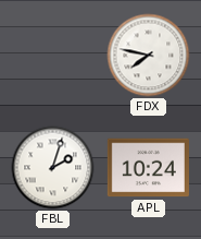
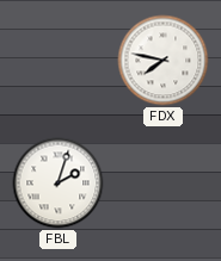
APL: 10:24 -> none (148, 168)
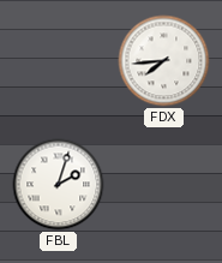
FDX: 7:47 -> 7:44 (164, 61)
